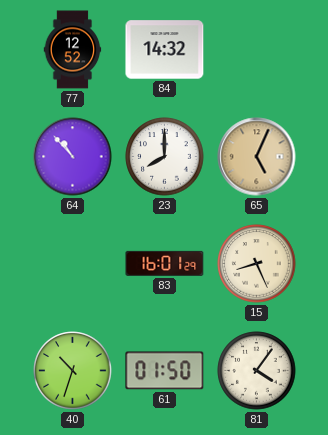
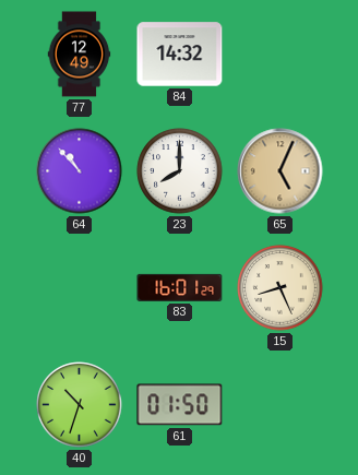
77: 12:52 -> 12:49 (80, 55)
81: 4:06 -> none (257, 371)
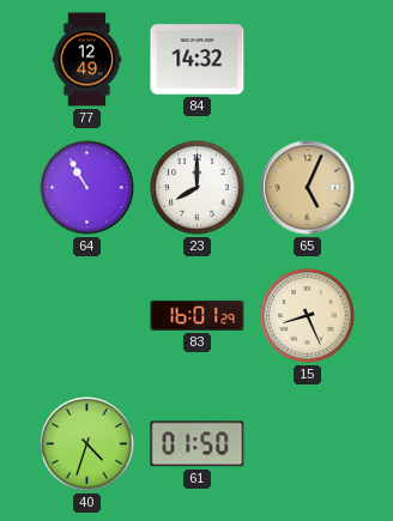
64: 10:53 -> 10:55 (87, 188)
40: 10:33 -> 4:33 (87, 444)
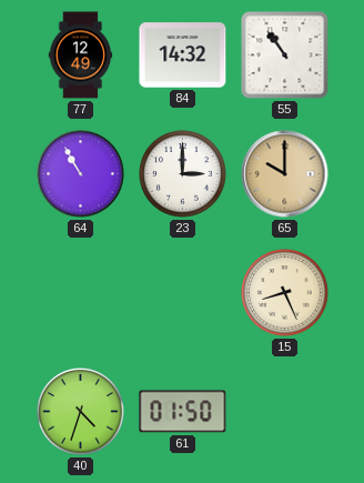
55: none -> 10:54 (285, 56)
23: 8:00 -> 3:00 (183, 174)
65: 5:04 -> 10:00 (285, 174)
83: 16:01 -> none (198, 315)
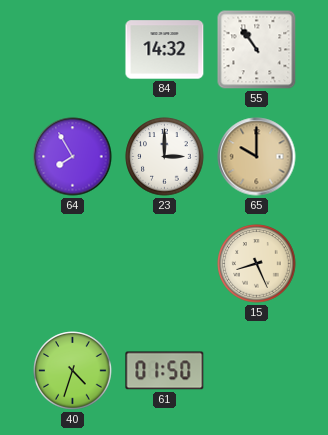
77: 12:49 -> none (81, 56)
64: 10:55 -> 7:55 (73, 157)
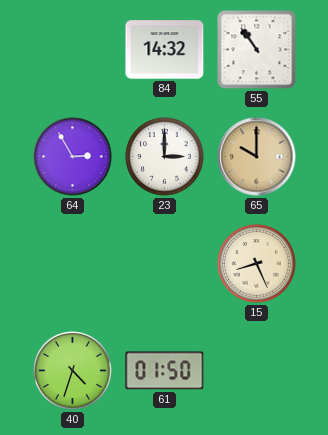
64: 7:55 -> 2:55 (73, 157)
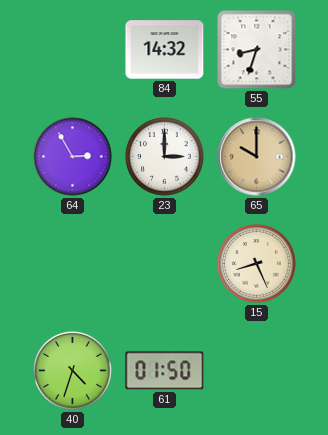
55: 10:54 -> 8:33 (257, 50)
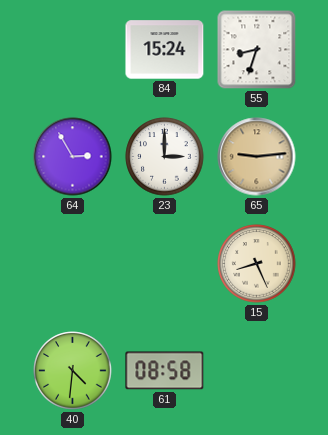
84: 14:32 -> 15:24 (165, 50)
65: 10:00 -> 9:14 (257, 157)
40: 4:33 -> 4:31 (73, 371)
61: 01:50 -> 08:58 (165, 371)
